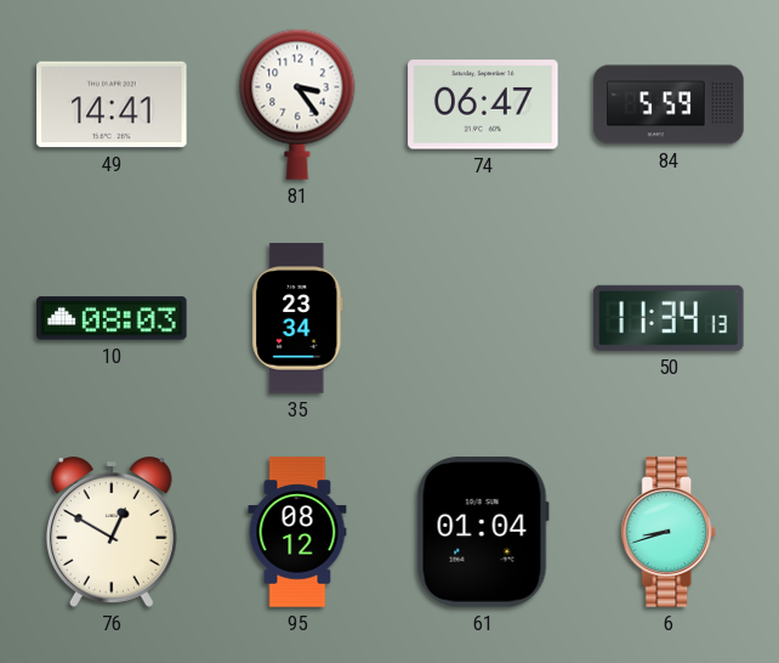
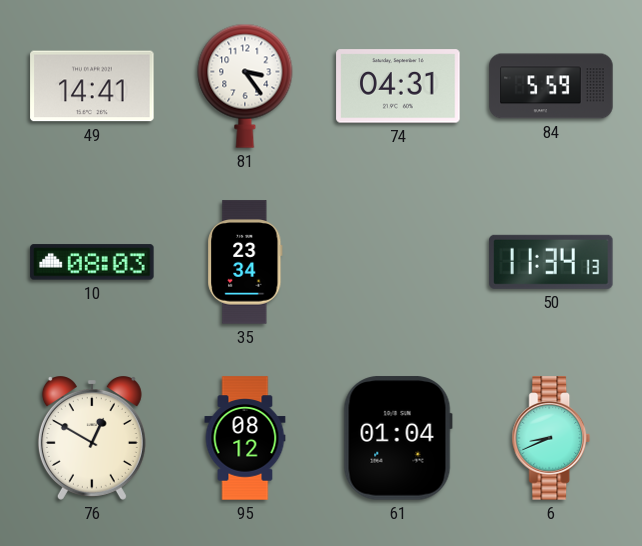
74: 06:47 -> 04:31 (398, 86)
6: 8:42 -> 8:41 (551, 438)
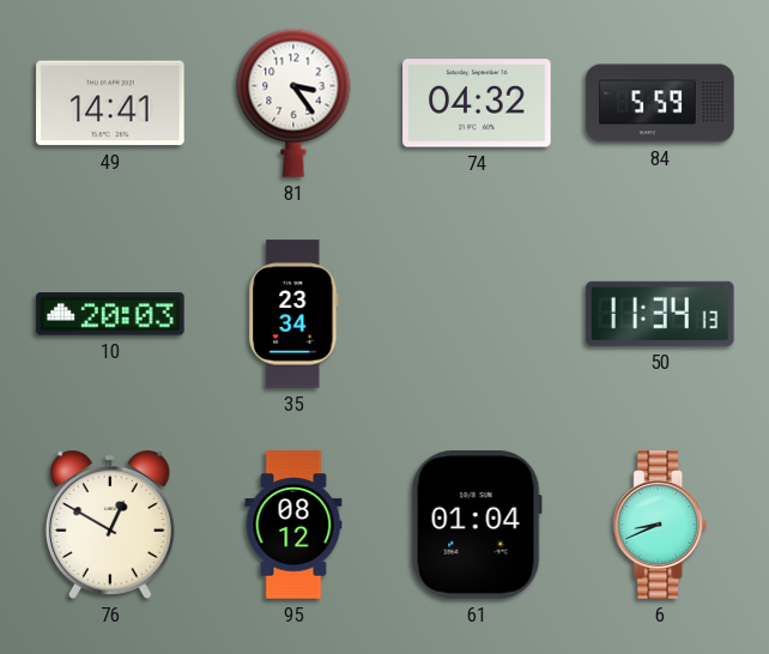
74: 04:31 -> 04:32 (477, 103)
10: 08:03 -> 20:03 (110, 314)
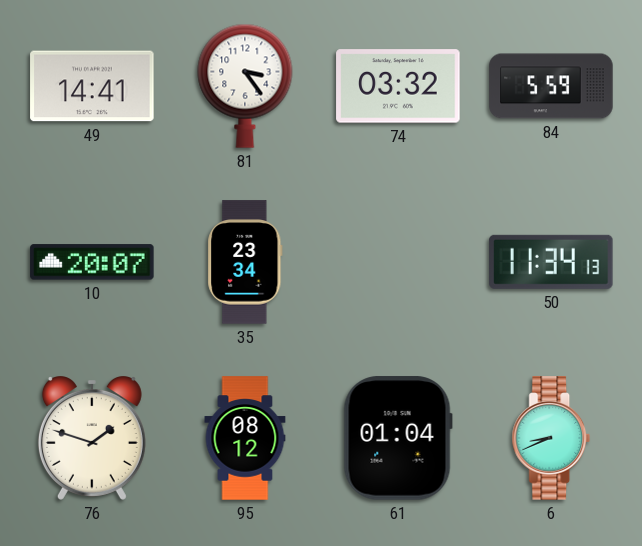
74: 04:32 -> 03:32 (398, 86)
10: 20:03 -> 20:07 (92, 262)
76: 12:50 -> 1:48 (92, 439)
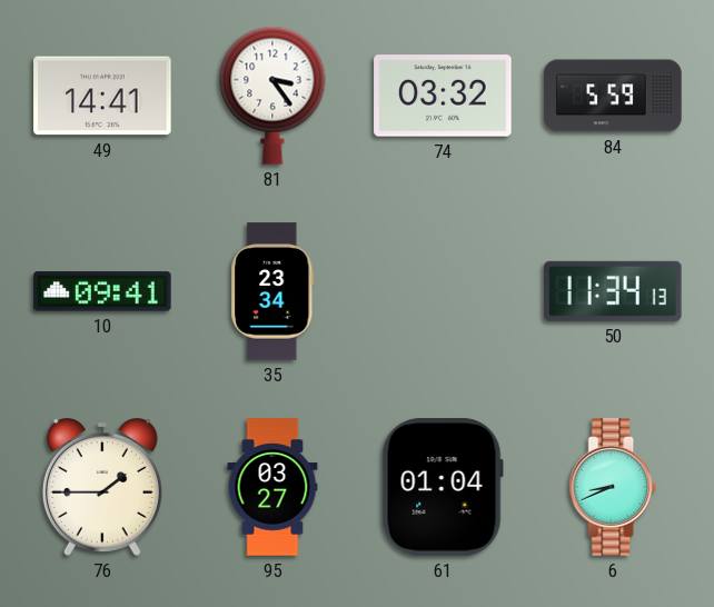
10: 20:07 -> 09:41 (102, 291)
76: 1:48 -> 1:45 (102, 488)
95: 08:12 -> 03:27 (272, 487)
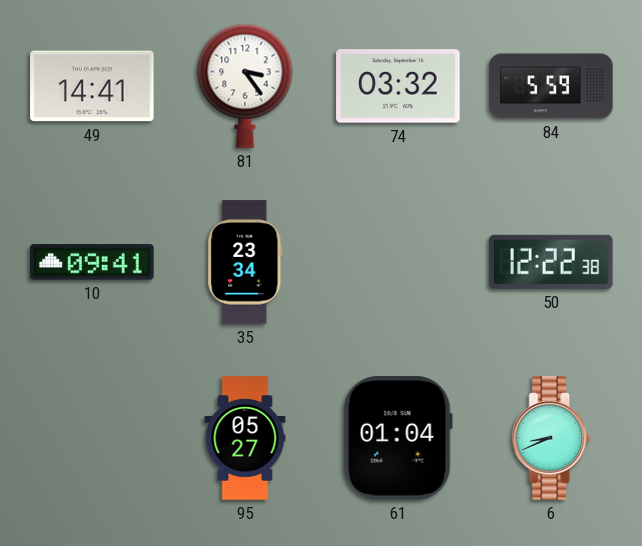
50: 11:34 -> 12:22 (551, 262)
76: 1:45 -> none (102, 488)
95: 03:27 -> 05:27 (245, 438)
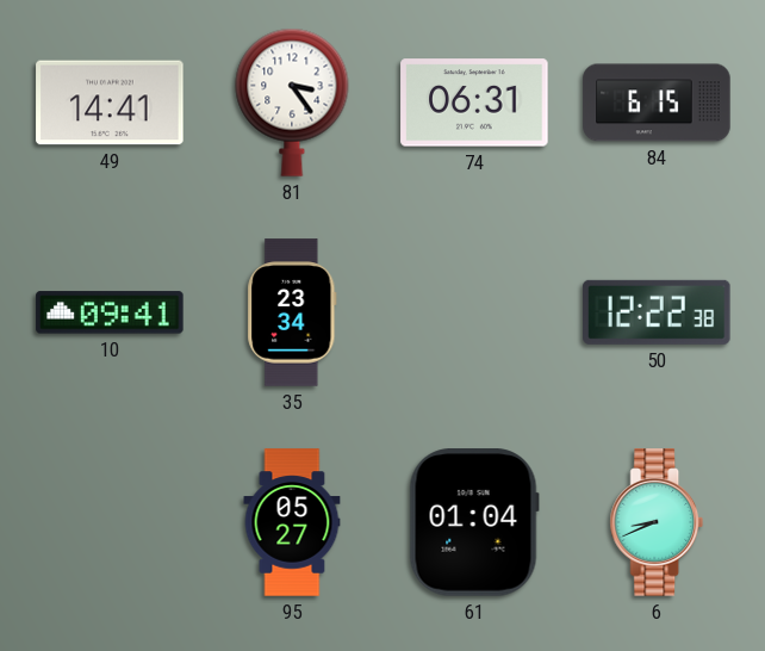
74: 03:32 -> 06:31 (474, 103)
84: 5:59 -> 6:15 (657, 103)
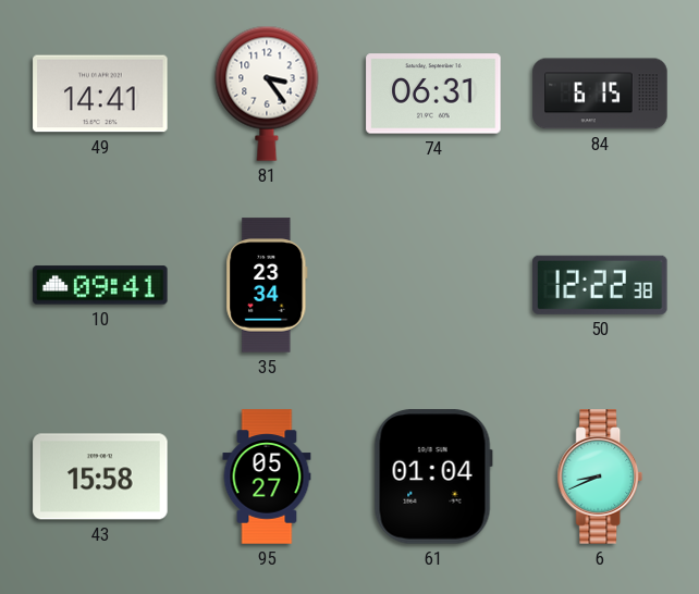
43: none -> 15:58 (100, 477)
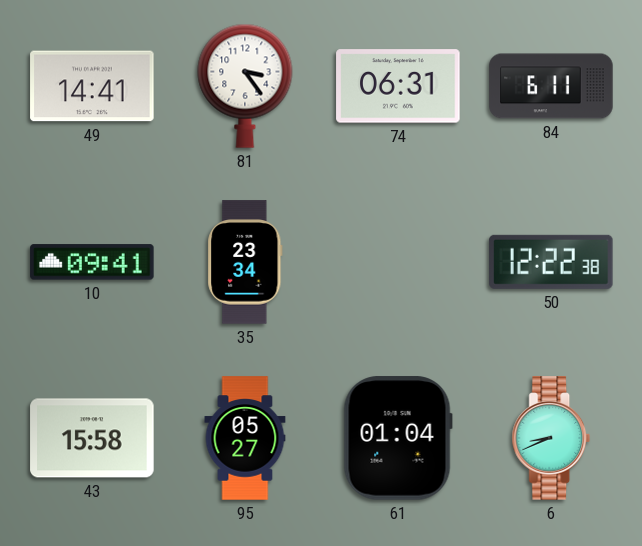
84: 6:15 -> 6:11 (551, 86)
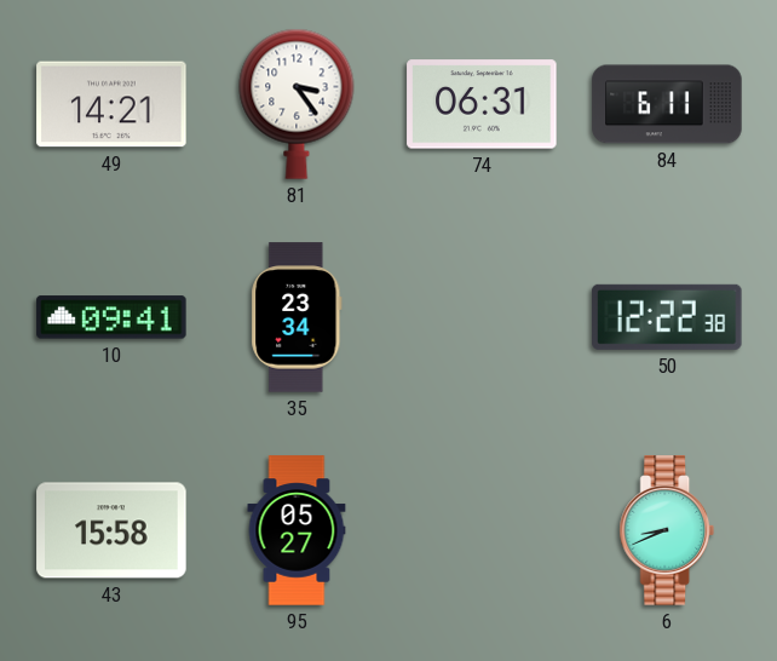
49: 14:41 -> 14:21 (111, 104)
61: 01:04 -> none (398, 438)
